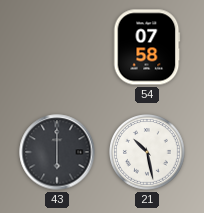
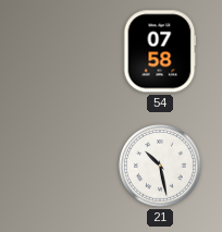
43: 6:00 -> none (57, 152)
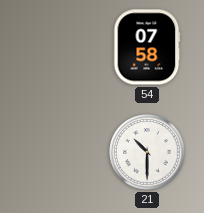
21: 10:28 -> 10:30 (147, 153)
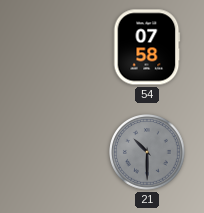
21 dial: white -> grey (147, 153)
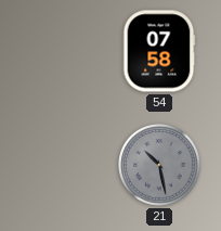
21: 10:30 -> 10:28 (159, 166)
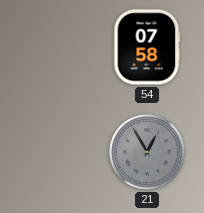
21: 10:28 -> 12:55 (147, 153)
